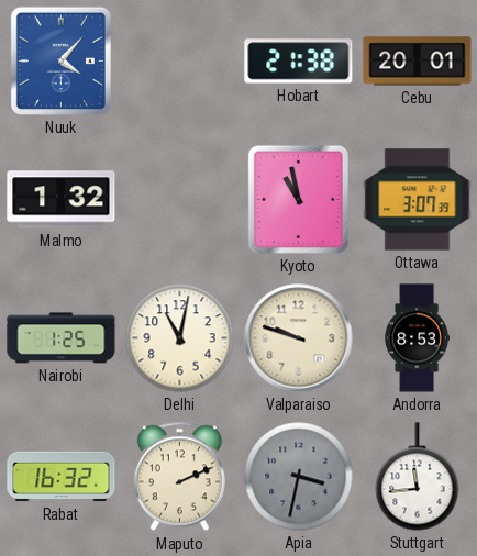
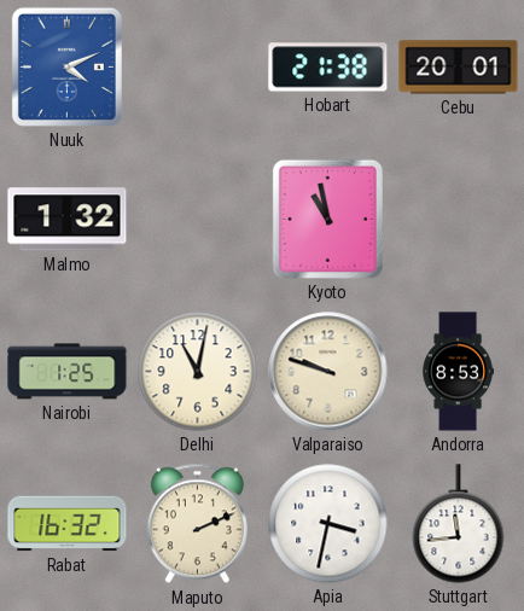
Nuuk: 4:07 -> 4:11 (66, 66)
Ottawa: 3:07 -> none (418, 200)
Apia dial: grey -> white (328, 524)
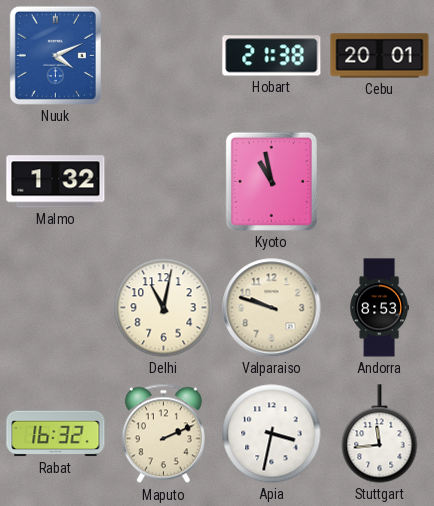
Nairobi: 1:25 -> none (68, 372)
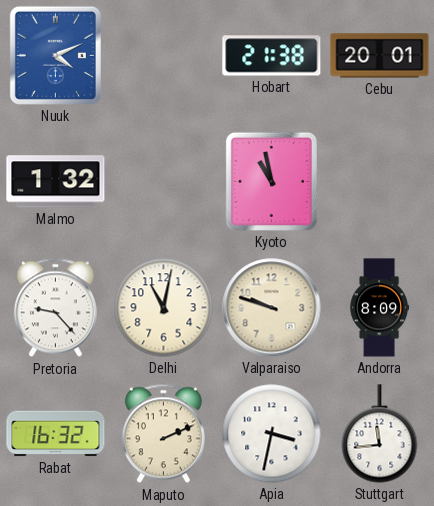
Pretoria: none -> 9:23 (55, 308)
Andorra: 8:53 -> 8:09 (379, 308)
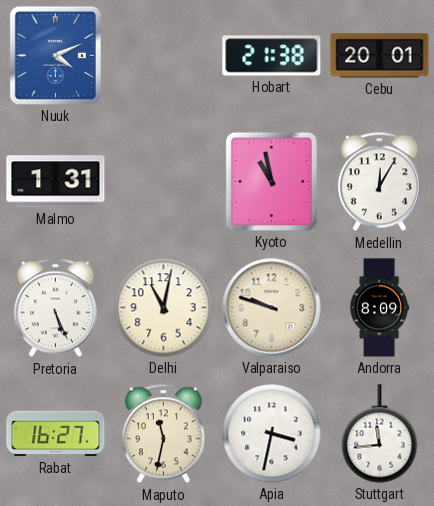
Malmo: 1:32 -> 1:31 (56, 182)
Medellin: none -> 12:05 (379, 182)
Pretoria: 9:23 -> 5:26 (55, 308)
Rabat: 16:32 -> 16:27 (56, 434)
Maputo: 2:11 -> 11:32 (163, 434)
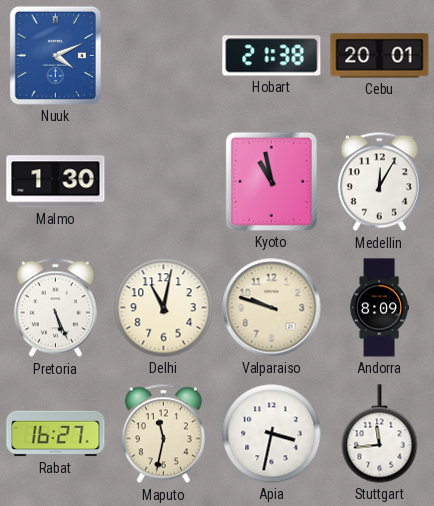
Malmo: 1:31 -> 1:30 (56, 182)
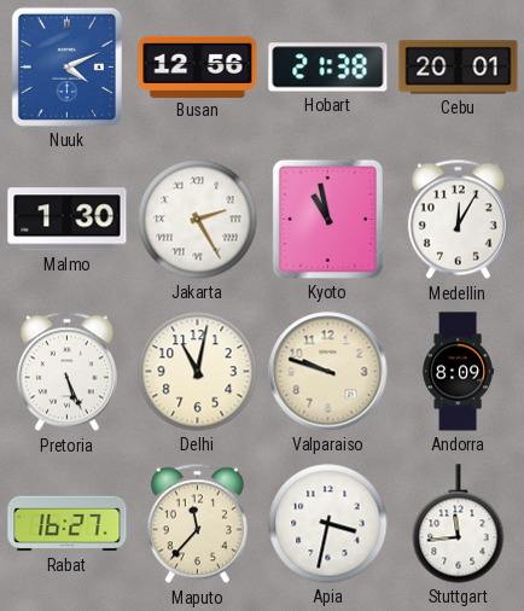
Busan: none -> 12:56 (198, 66)
Jakarta: none -> 2:25 (198, 220)
Maputo: 11:32 -> 11:37 (197, 524)
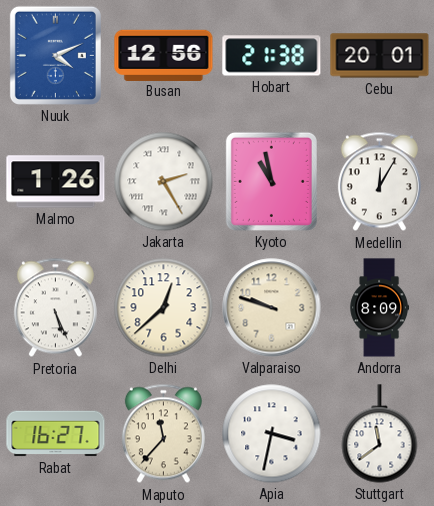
Malmo: 1:30 -> 1:26 (56, 182)
Delhi: 11:02 -> 12:38 (164, 308)
Stuttgart: 11:44 -> 11:39 (380, 434)
